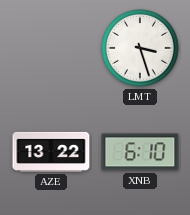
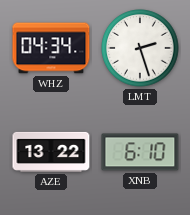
WHZ: none -> 04:34 (51, 48)
LMT: 3:27 -> 2:27 (140, 48)
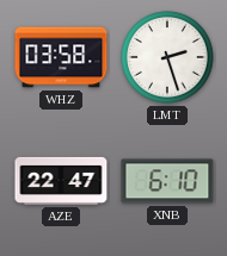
WHZ: 04:34 -> 03:58 (61, 57)
AZE: 13:22 -> 22:47 (61, 181)
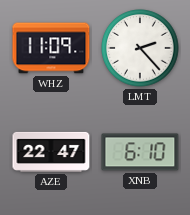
WHZ: 03:58 -> 11:09 (51, 48)
LMT: 2:27 -> 2:23 (140, 48)
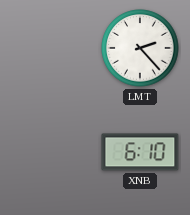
WHZ: 11:09 -> none (51, 48)
AZE: 22:47 -> none (51, 152)
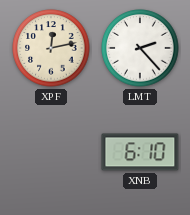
XPF: none -> 12:13 (51, 48)
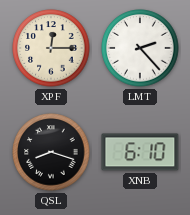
XPF: 12:13 -> 12:15 (51, 48)
QSL: none -> 8:18 (51, 152)
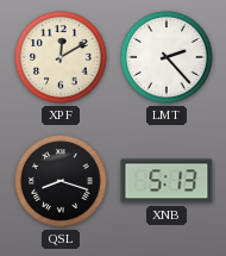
XPF: 12:15 -> 12:10 (61, 57)
XNB: 6:10 -> 5:13 (167, 181)
